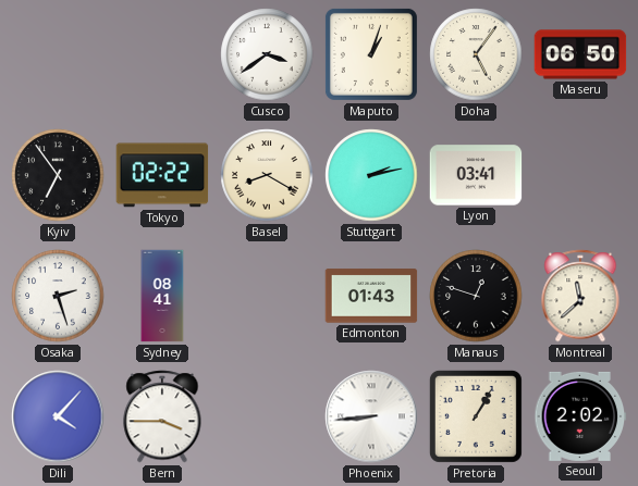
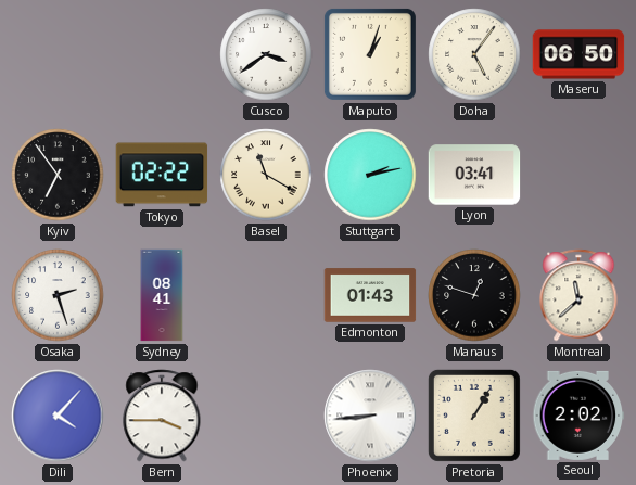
Basel: 8:20 -> 11:20 (266, 175)
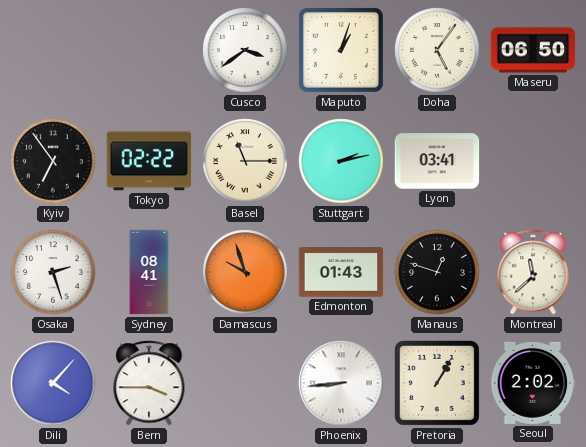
Basel: 11:20 -> 11:15 (245, 161)
Damascus: none -> 9:57 (245, 272)
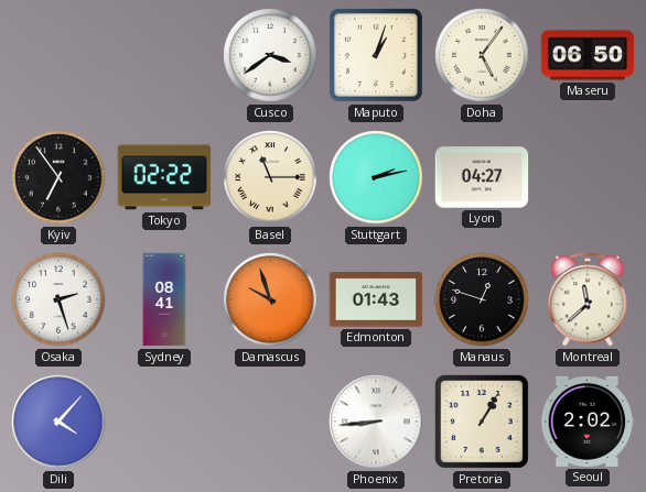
Lyon: 03:41 -> 04:27 (482, 177)
Bern: 3:45 -> none (149, 383)
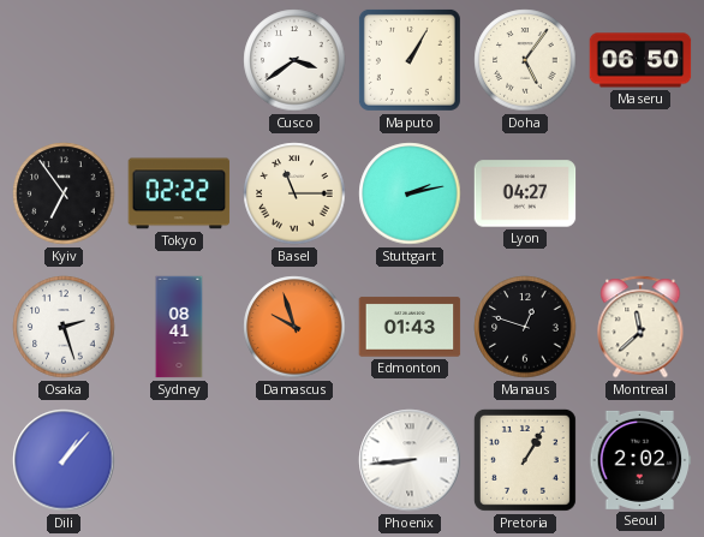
Maputo: 1:03 -> 1:05 (410, 60)
Dili: 4:07 -> 1:07 (64, 460)
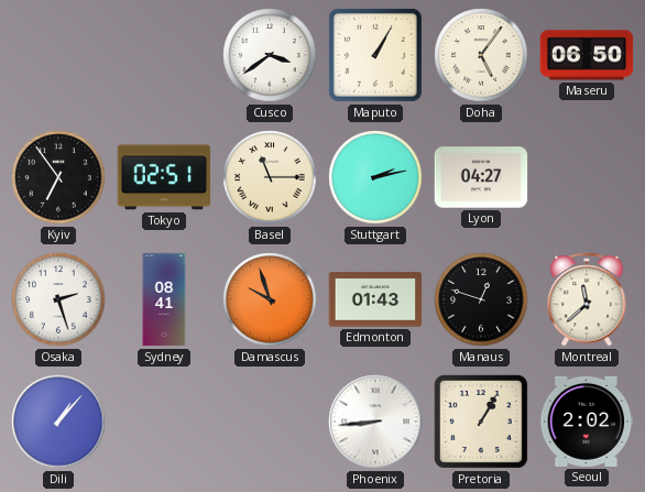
Tokyo: 02:22 -> 02:51 (164, 177)
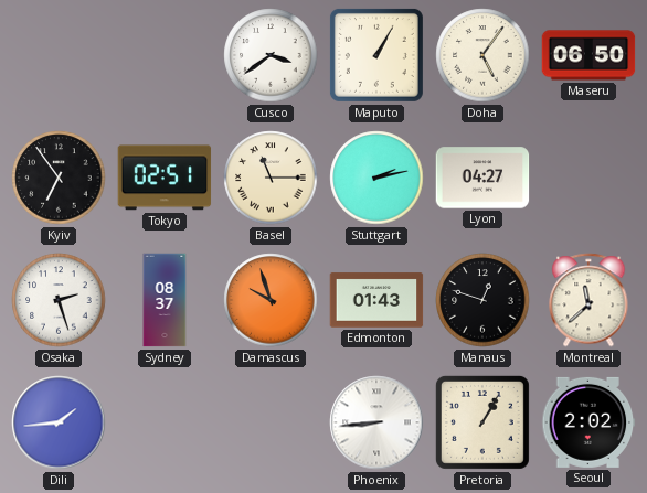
Sydney: 08:41 -> 08:37 (165, 300)
Dili: 1:07 -> 1:44 (59, 422)
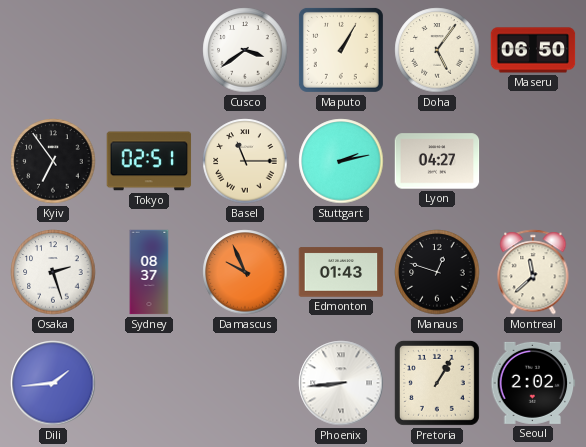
Damascus: 9:57 -> 9:56 (245, 272)
